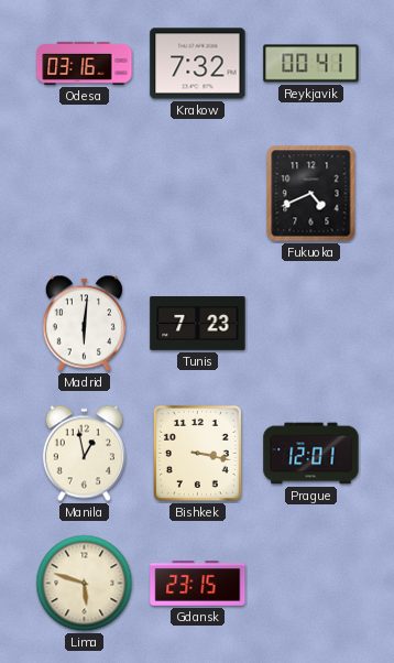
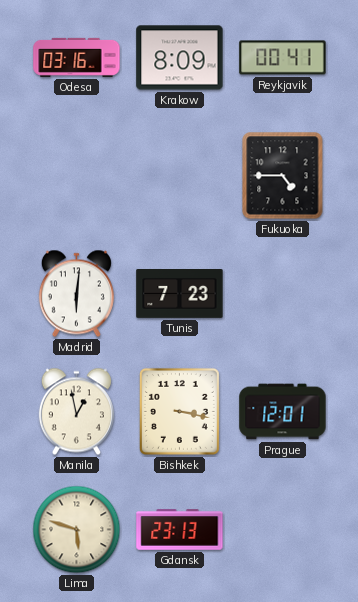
Krakow: 7:32 -> 8:09 (180, 58)
Fukuoka: 4:41 -> 4:45 (283, 176)
Gdansk: 23:15 -> 23:13 (180, 530)
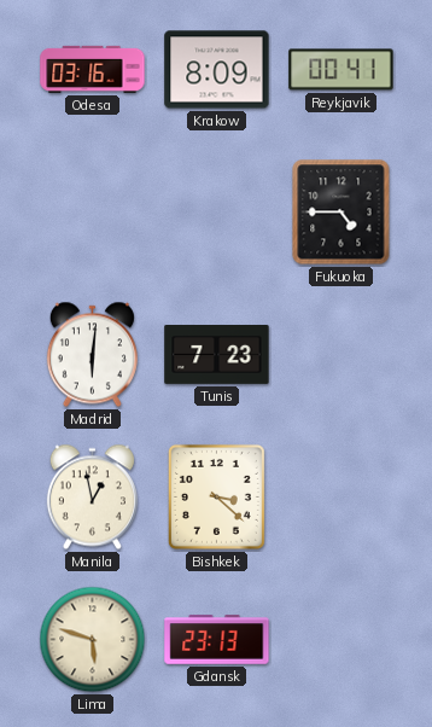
Bishkek: 3:17 -> 3:22 (216, 496)
Prague: 12:01 -> none (283, 412)
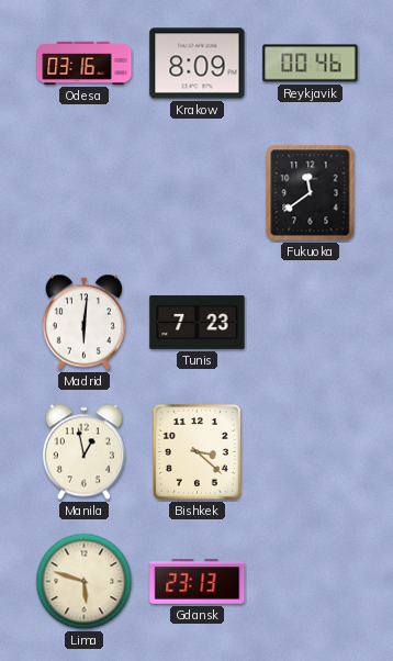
Reykjavik: 00:41 -> 00:46 (311, 64)
Fukuoka: 4:45 -> 11:39 (311, 193)
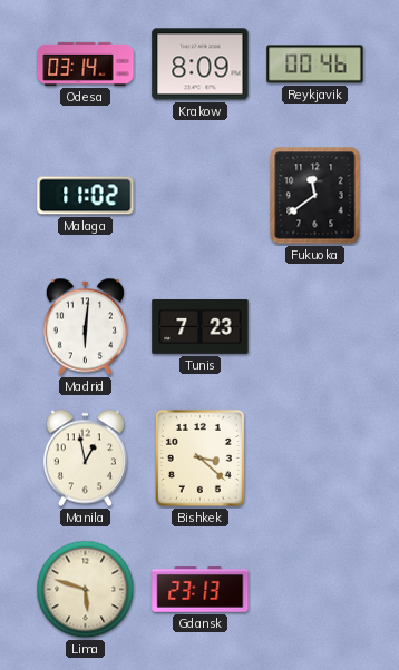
Odesa: 03:16 -> 03:14 (86, 63)
Malaga: none -> 11:02 (86, 196)
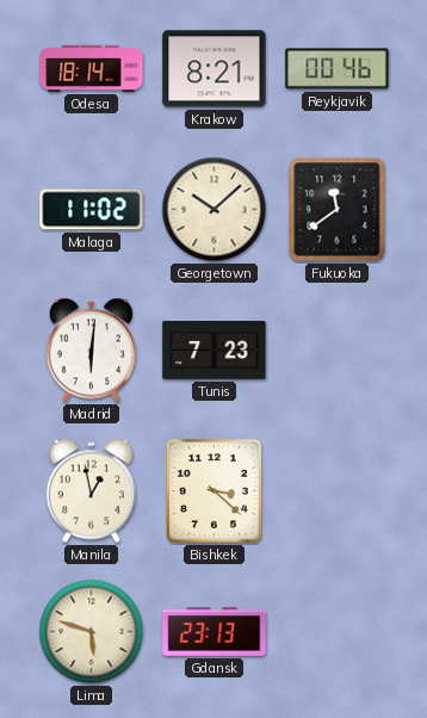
Odesa: 03:14 -> 18:14 (92, 68)
Krakow: 8:09 -> 8:21 (215, 69)
Georgetown: none -> 10:08 (215, 210)
